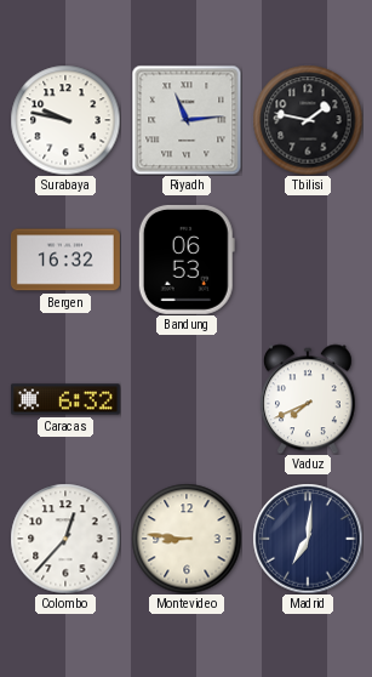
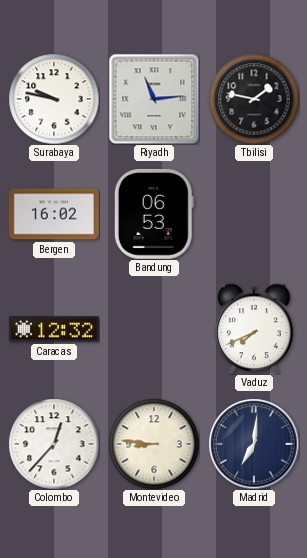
Bergen: 16:32 -> 16:02 (54, 214)
Caracas: 6:32 -> 12:32 (54, 329)
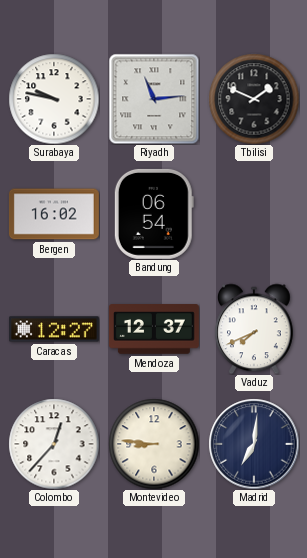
Tbilisi: 1:47 -> 1:49 (254, 99)
Bandung: 06:53 -> 06:54 (154, 214)
Caracas: 12:32 -> 12:27 (54, 329)
Mendoza: none -> 12:37 (154, 329)
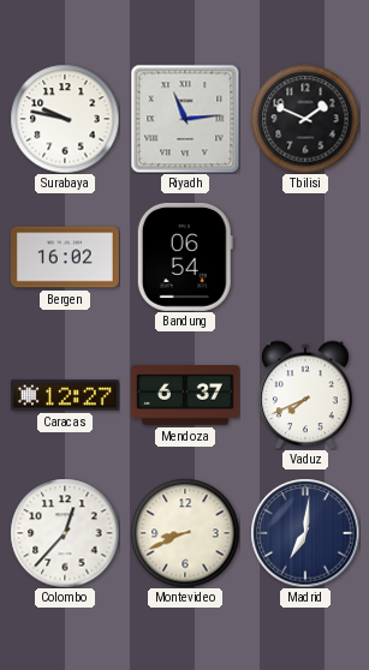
Mendoza: 12:37 -> 6:37 (185, 395)
Montevideo: 8:46 -> 8:41 (185, 533)
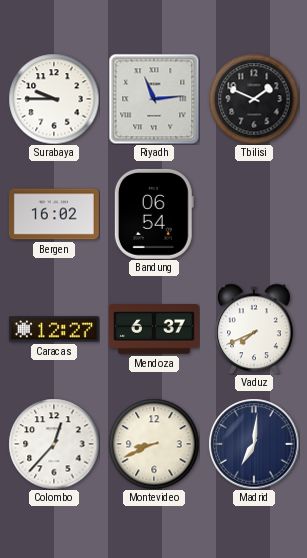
Surabaya: 9:47 -> 9:45 (54, 99)
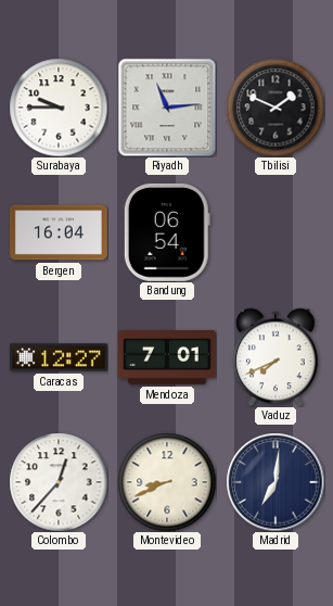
Bergen: 16:02 -> 16:04 (59, 232)
Mendoza: 6:37 -> 7:01 (167, 357)
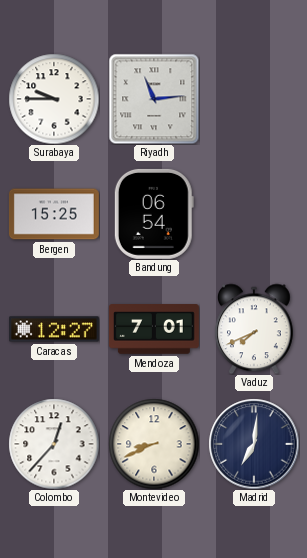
Tbilisi: 1:49 -> none (276, 108)
Bergen: 16:04 -> 15:25 (54, 214)
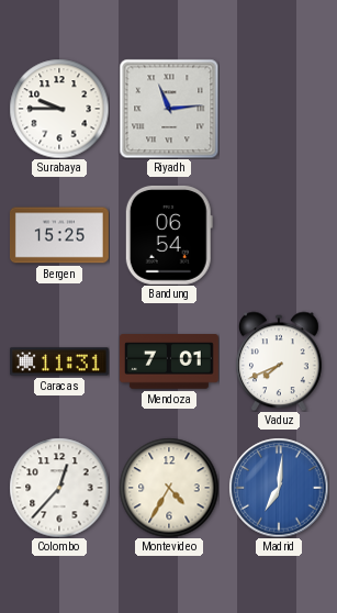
Caracas: 12:27 -> 11:31 (59, 361)
Montevideo: 8:41 -> 4:35 (169, 488)
Madrid dial: navy -> blue (279, 488)
